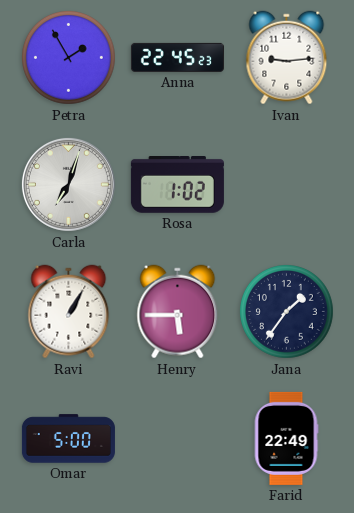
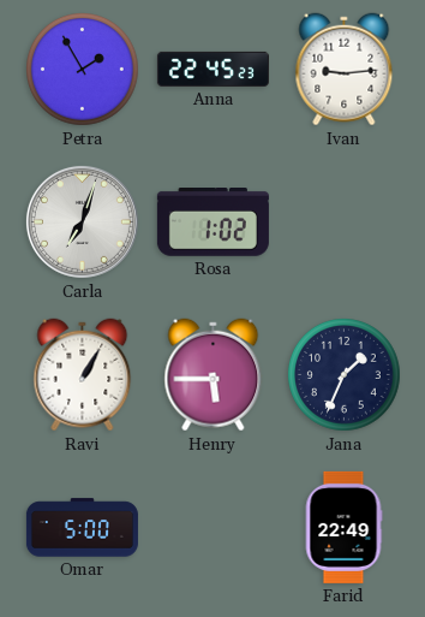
Jana: 1:36 -> 1:34 (345, 375)
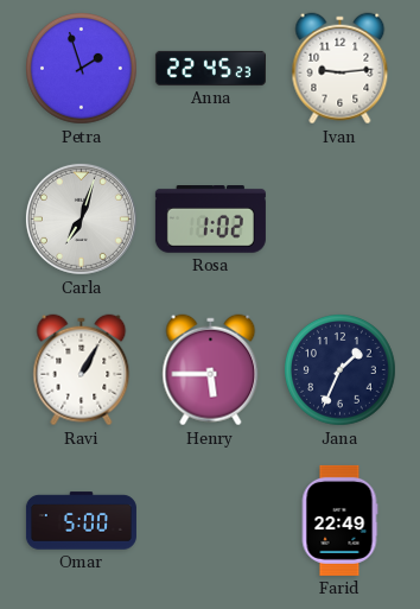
Petra: 1:55 -> 1:57 (82, 69)
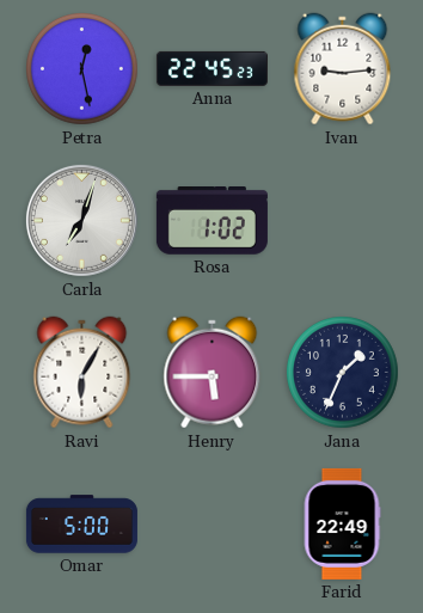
Petra: 1:57 -> 12:28 (82, 69)
Ravi: 1:05 -> 6:05 (82, 373)
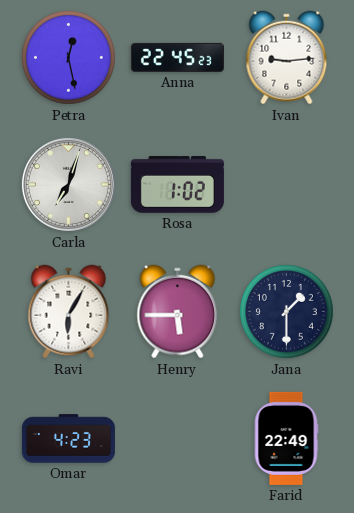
Jana: 1:34 -> 1:30 (287, 312)
Omar: 5:00 -> 4:23 (68, 439)
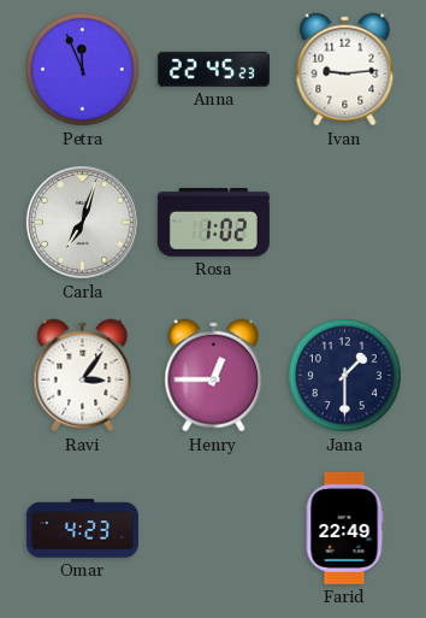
Petra: 12:28 -> 11:56 (83, 70)
Ravi: 6:05 -> 3:06 (83, 376)
Henry: 5:45 -> 12:45 (214, 376)
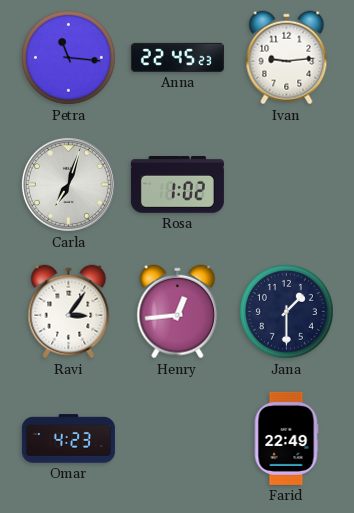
Petra: 11:56 -> 11:16 (69, 58)
Henry: 12:45 -> 12:44 (178, 312)
